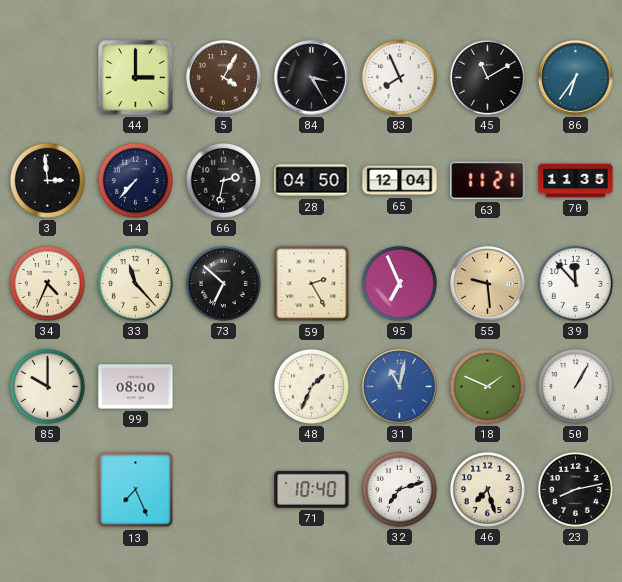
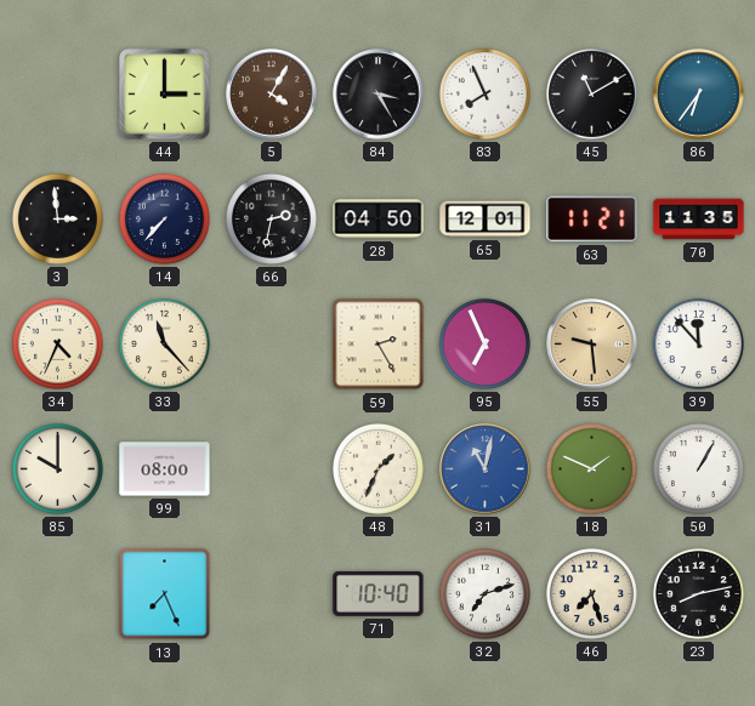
65: 12:04 -> 12:01 (486, 220)
73: 6:52 -> none (223, 283)
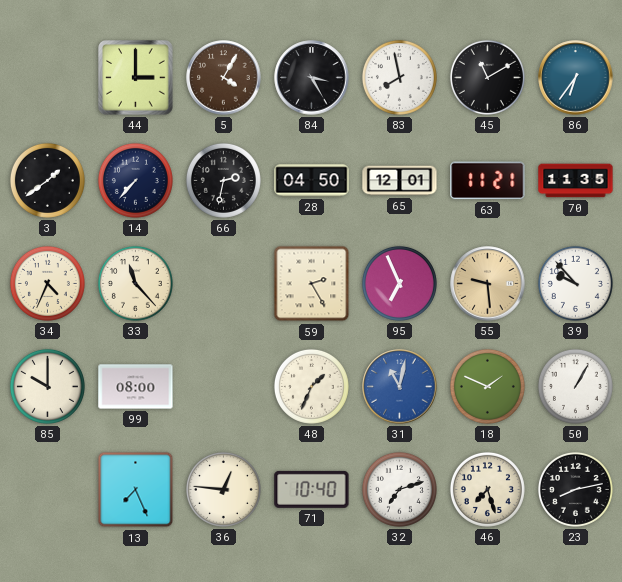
83: 7:56 -> 7:58 (399, 77)
3: 2:59 -> 1:39 (47, 180)
39: 11:53 -> 9:53 (575, 283)
36: none -> 12:46 (223, 489)
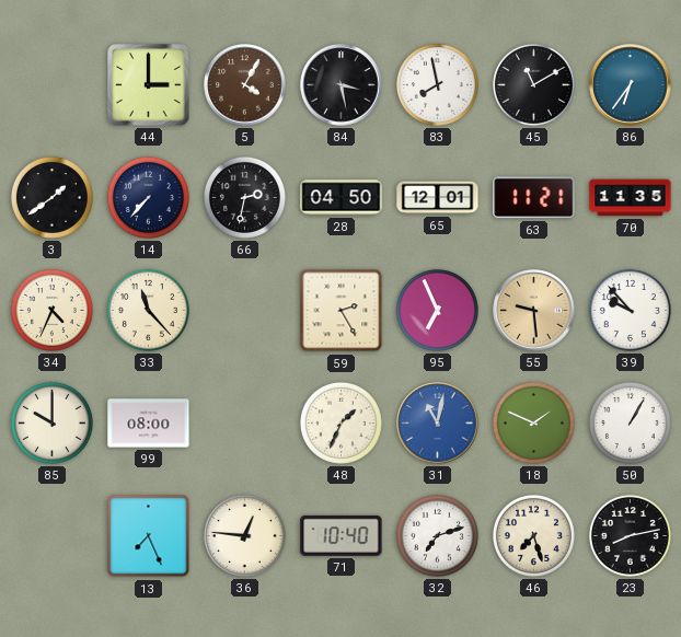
84: 3:25 -> 3:28 (342, 85)
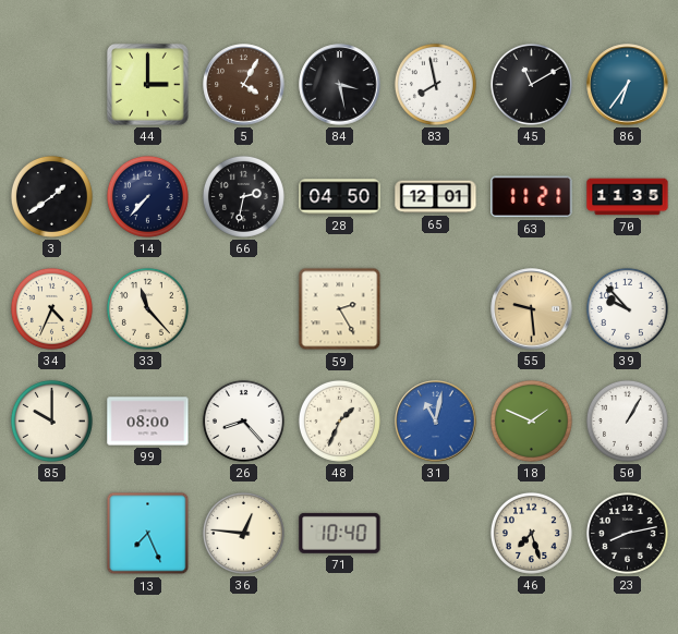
95: 6:56 -> none (437, 310)
26: none -> 8:23 (243, 420)
32: 7:12 -> none (437, 535)
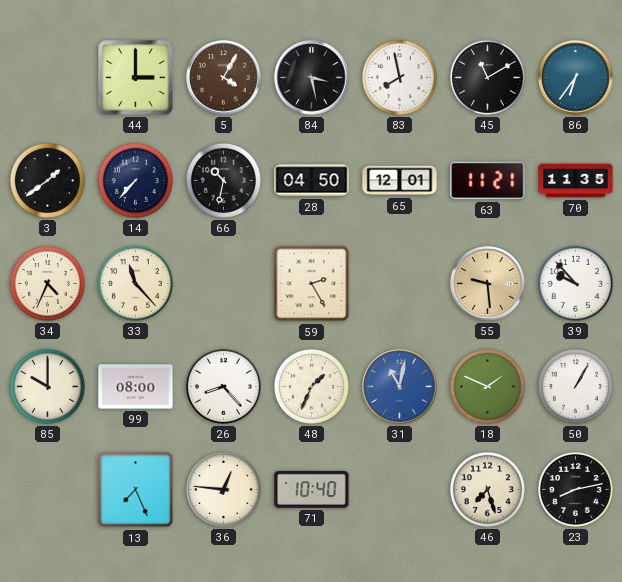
66: 2:32 -> 10:32 (223, 180)
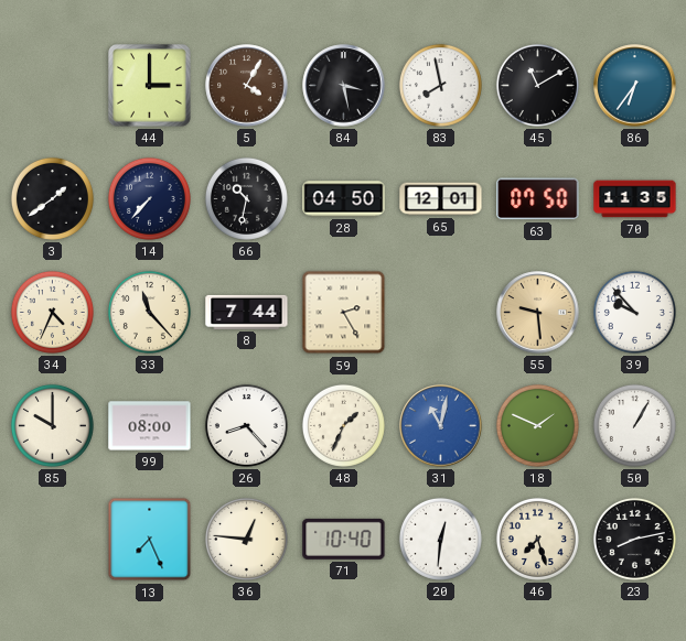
63: 11:21 -> 07:50 (538, 199)
8: none -> 7:44 (247, 312)
20: none -> 12:31 (440, 539)
